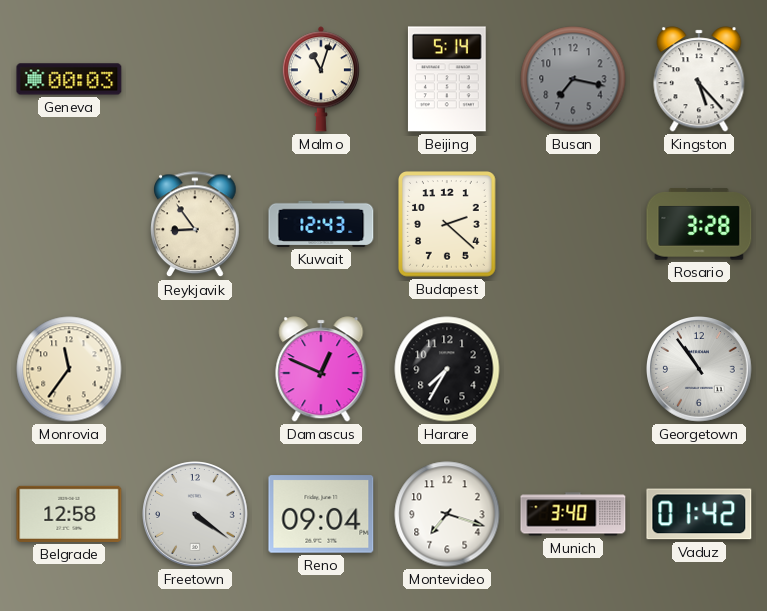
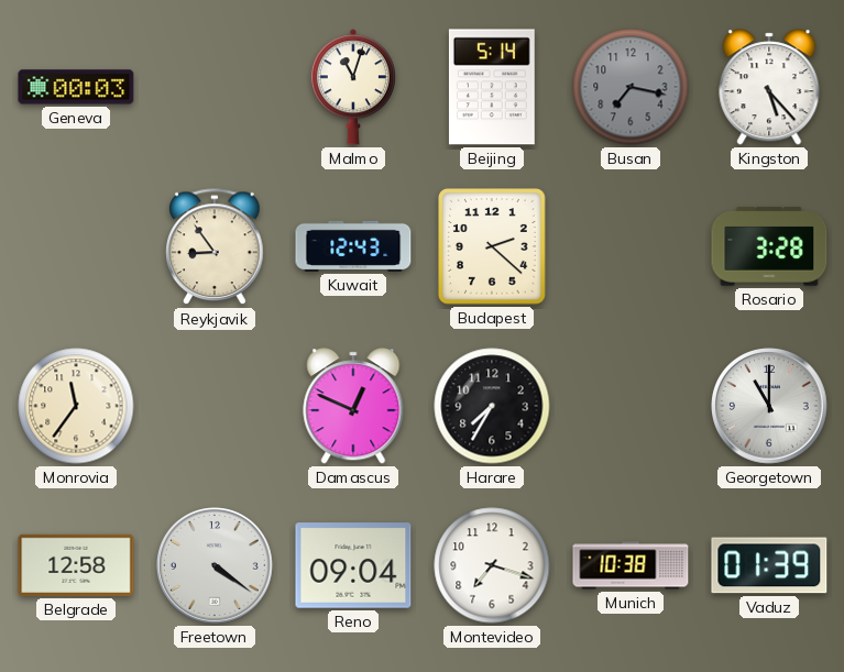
Georgetown: 10:54 -> 11:00 (770, 407)
Munich: 3:40 -> 10:38 (631, 565)
Vaduz: 01:42 -> 01:39 (769, 565)
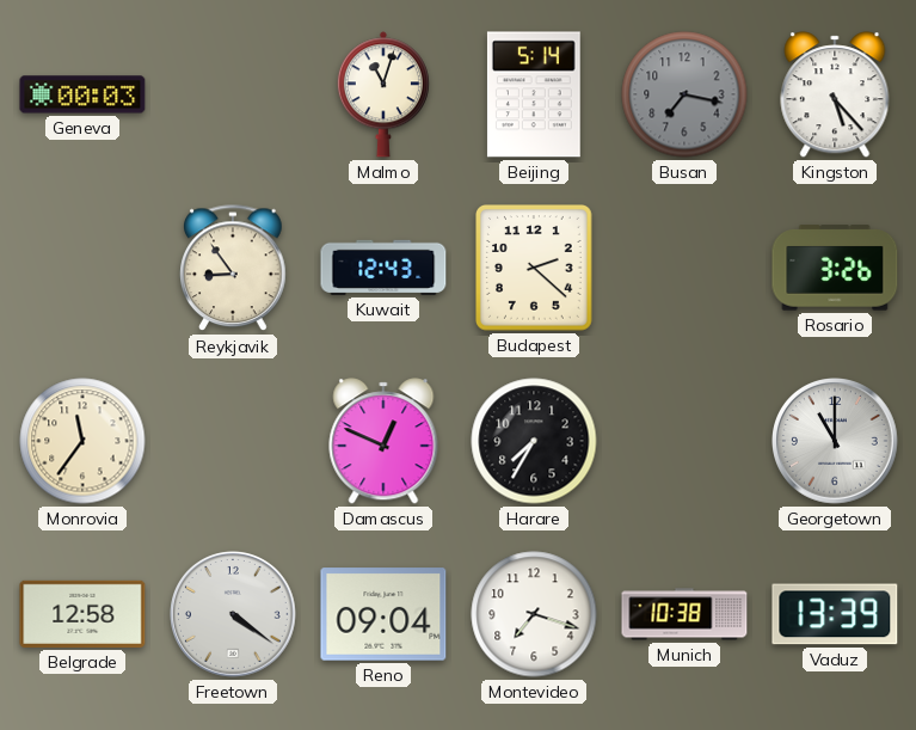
Rosario: 3:28 -> 3:26 (835, 268)
Vaduz: 01:39 -> 13:39 (835, 614)
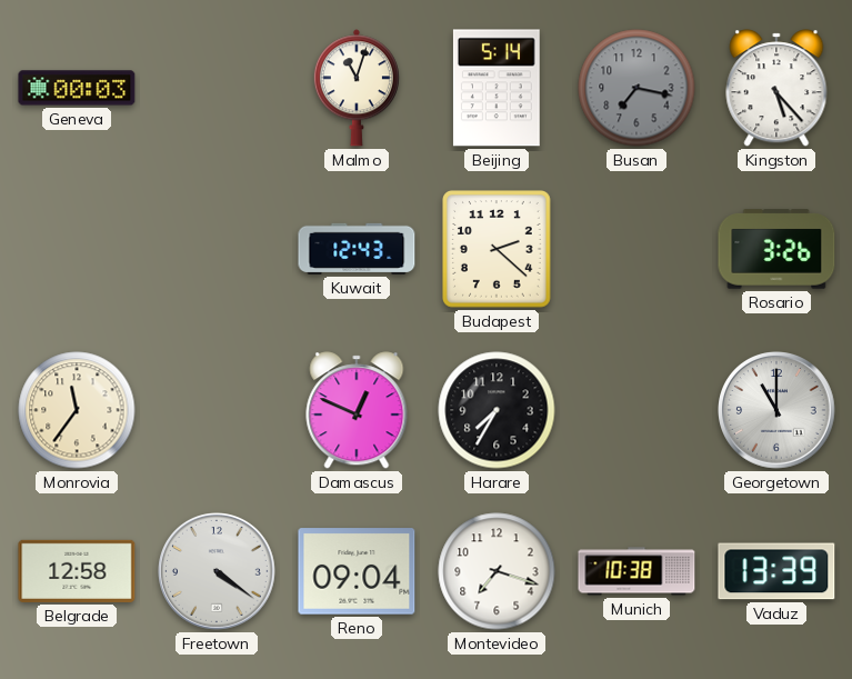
Reykjavik: 8:54 -> none (233, 269)
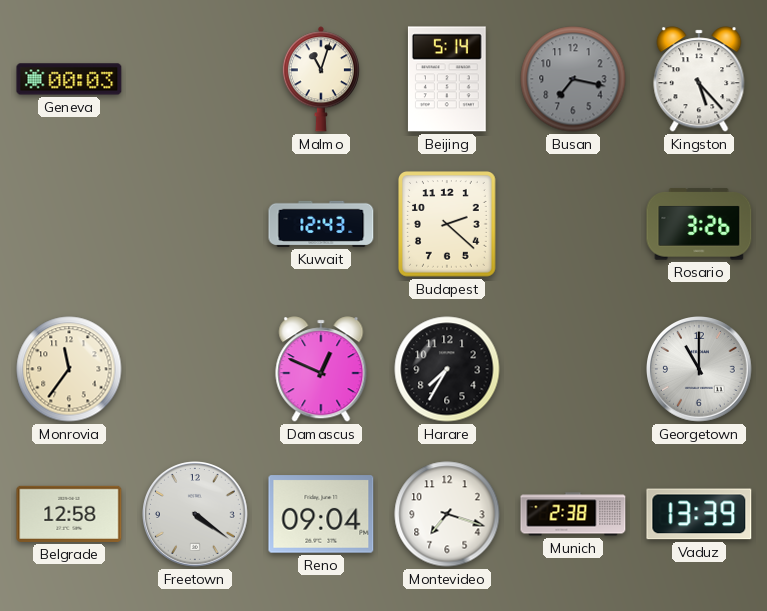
Munich: 10:38 -> 2:38 (573, 514)
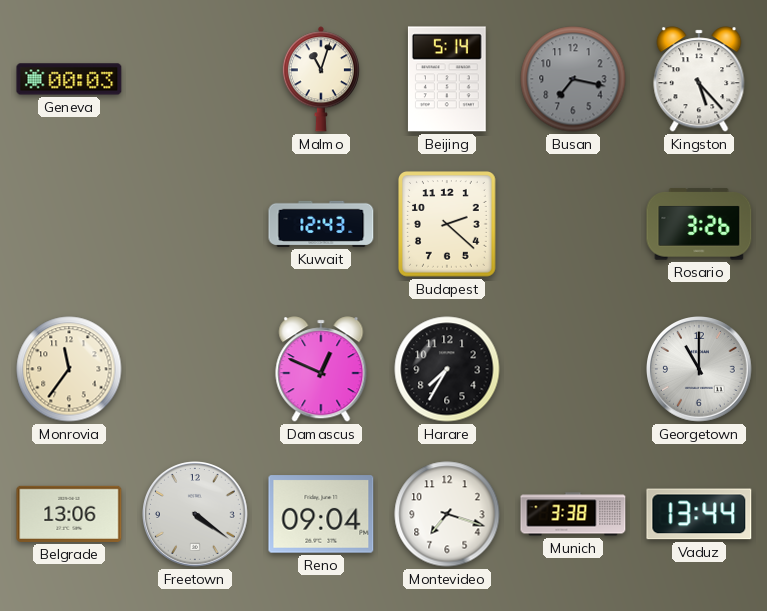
Belgrade: 12:58 -> 13:06 (69, 514)
Munich: 2:38 -> 3:38 (573, 514)
Vaduz: 13:39 -> 13:44 (699, 514)
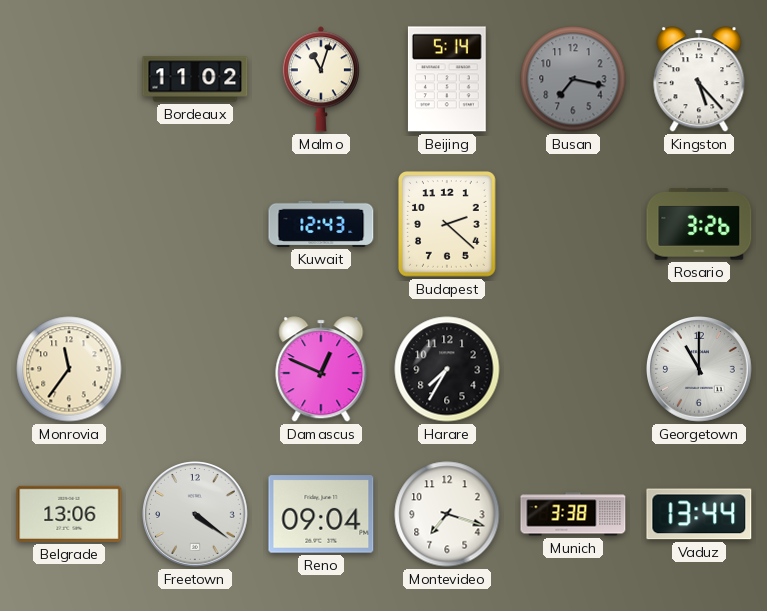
Geneva: 00:03 -> none (69, 79)
Bordeaux: none -> 11:02 (195, 79)
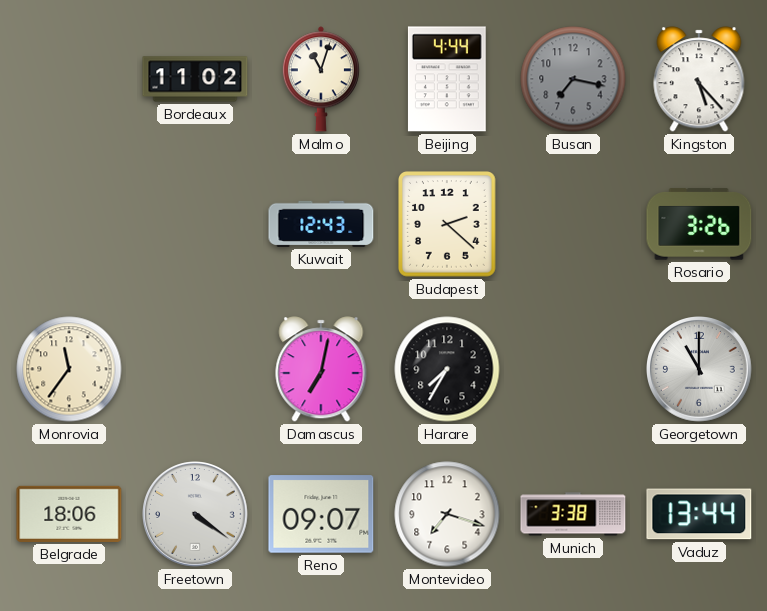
Beijing: 5:14 -> 4:44 (447, 79)
Damascus: 12:49 -> 7:02 (321, 369)
Belgrade: 13:06 -> 18:06 (69, 514)
Reno: 09:04 -> 09:07 (321, 514)
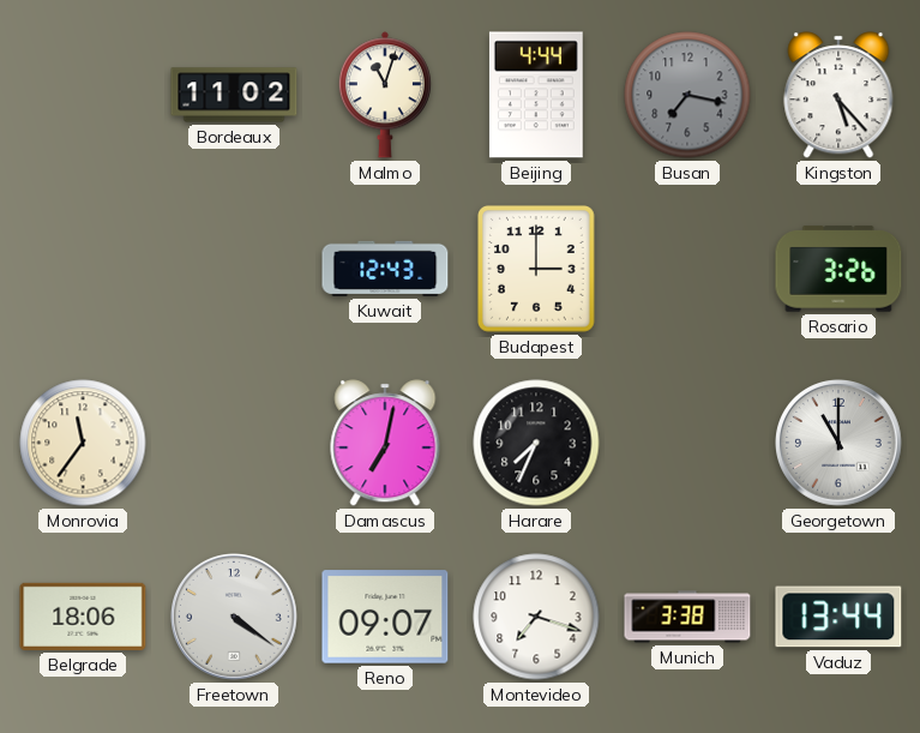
Budapest: 2:22 -> 3:00 (537, 270)
Harare: 7:35 -> 7:34 (536, 443)
